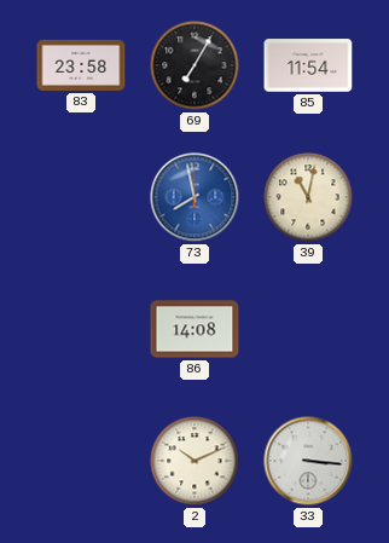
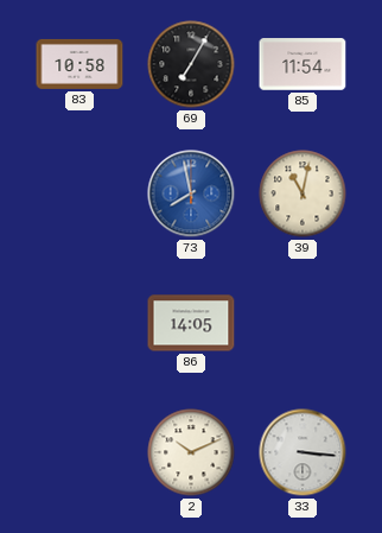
83: 23:58 -> 10:58 (79, 64)
86: 14:08 -> 14:05 (191, 323)
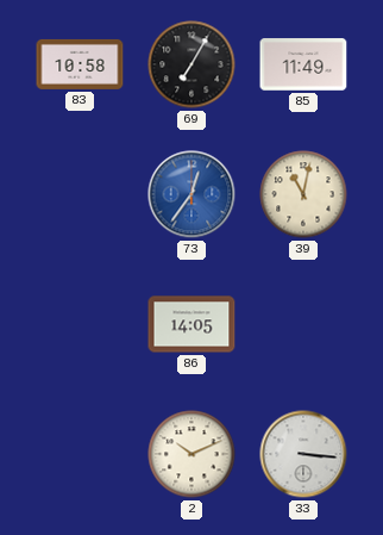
85: 11:54 -> 11:49 (303, 64)
73: 7:58 -> 12:36 (191, 194)
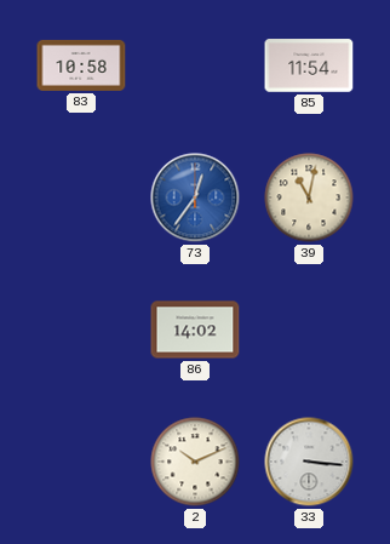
69: 7:05 -> none (191, 64)
85: 11:49 -> 11:54 (309, 65)
86: 14:05 -> 14:02 (195, 330)
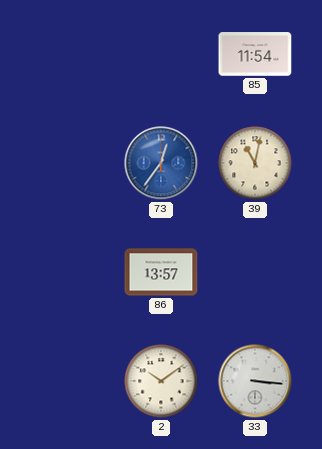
83: 10:58 -> none (81, 65)
86: 14:02 -> 13:57 (161, 272)
2: 10:11 -> 10:09 (161, 381)
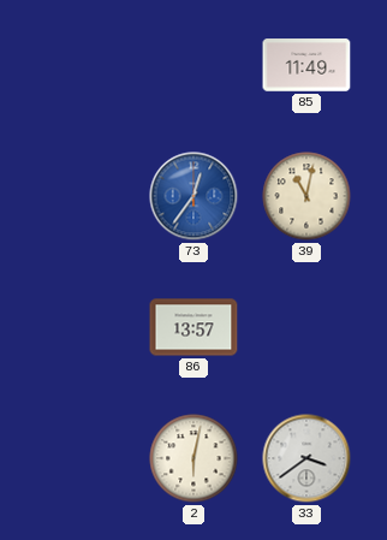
85: 11:54 -> 11:49 (306, 65)
2: 10:09 -> 6:02 (194, 458)
33: 3:16 -> 3:39 (306, 458)
